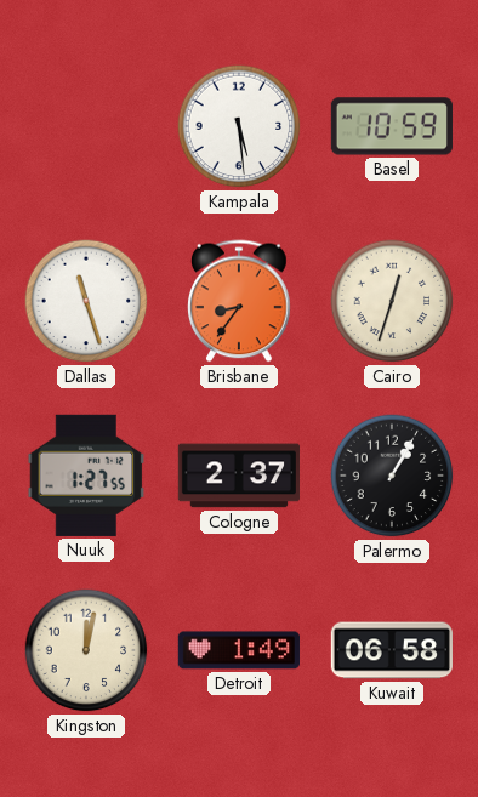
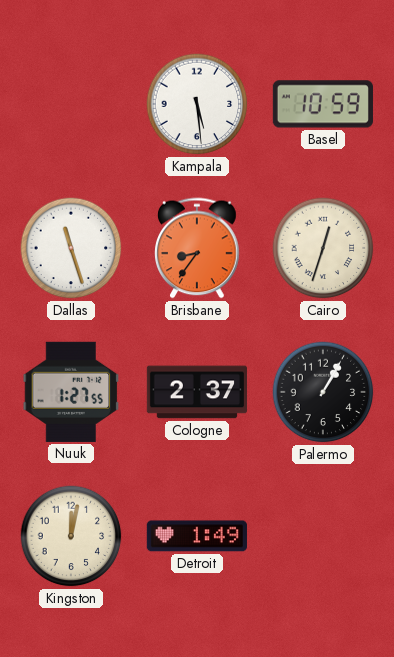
Kuwait: 06:58 -> none (392, 650)
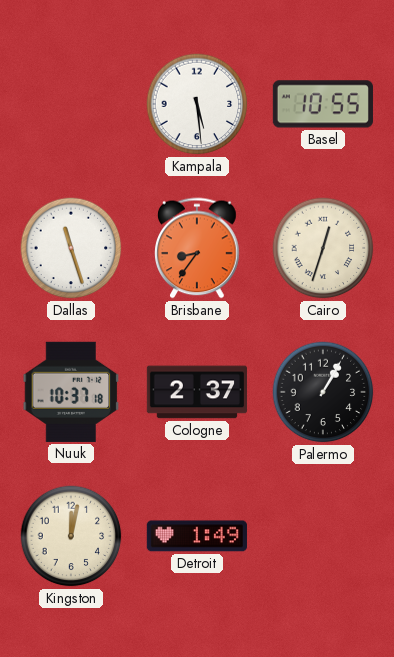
Basel: 10:59 -> 10:55 (323, 104)
Nuuk: 1:27 -> 10:37 (71, 392)
